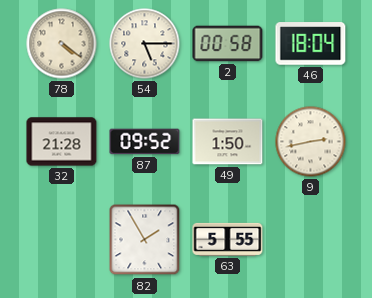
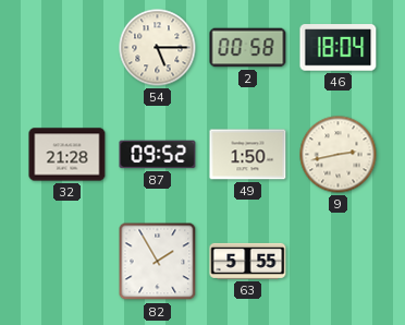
78: 4:21 -> none (62, 44)
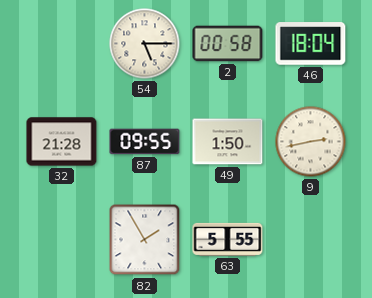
87: 09:52 -> 09:55 (145, 142)
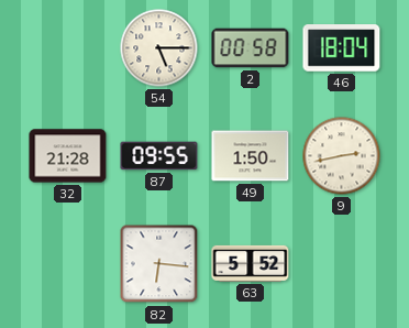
82: 1:55 -> 6:16 (159, 264)
63: 5:55 -> 5:52 (251, 263)
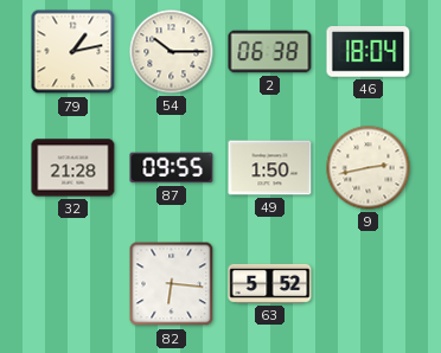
79: none -> 1:13 (73, 52)
54: 5:15 -> 10:15 (172, 52)
2: 00:58 -> 06:38 (270, 52)
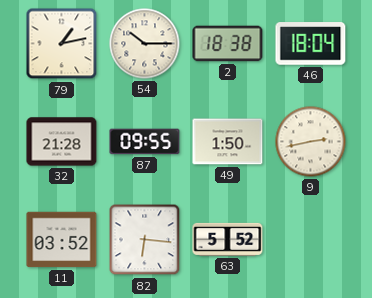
2: 06:38 -> 18:38 (228, 44)
11: none -> 03:52 (62, 240)
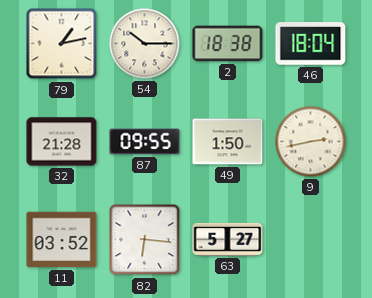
63: 5:52 -> 5:27 (228, 239)
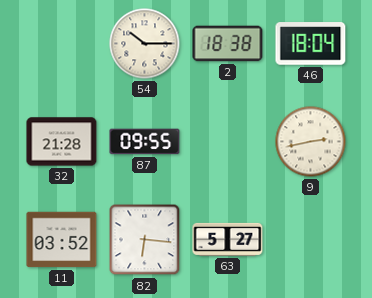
79: 1:13 -> none (62, 44)
49: 1:50 -> none (228, 142)
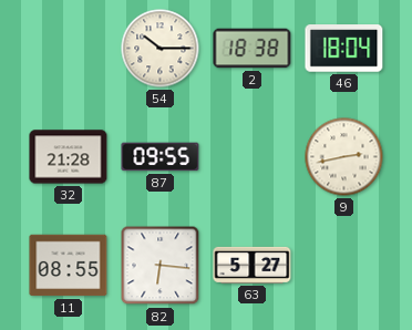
11: 03:52 -> 08:55 (69, 266)
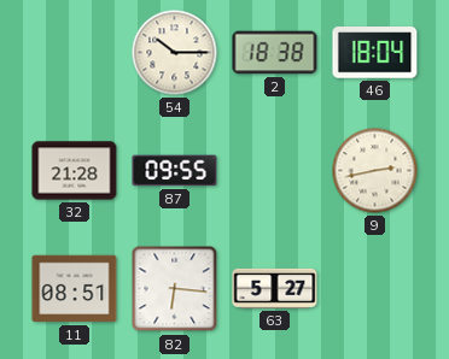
11: 08:55 -> 08:51 (75, 289)
